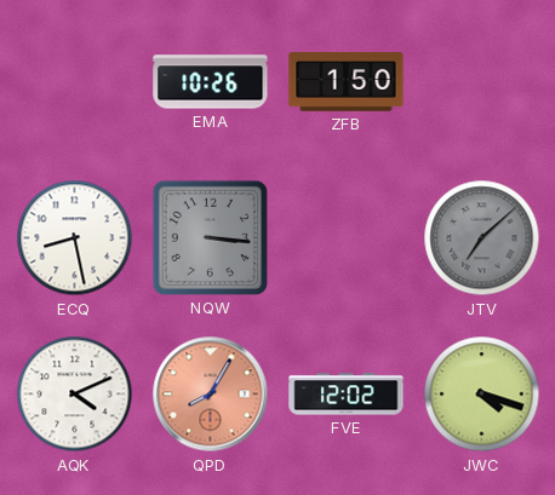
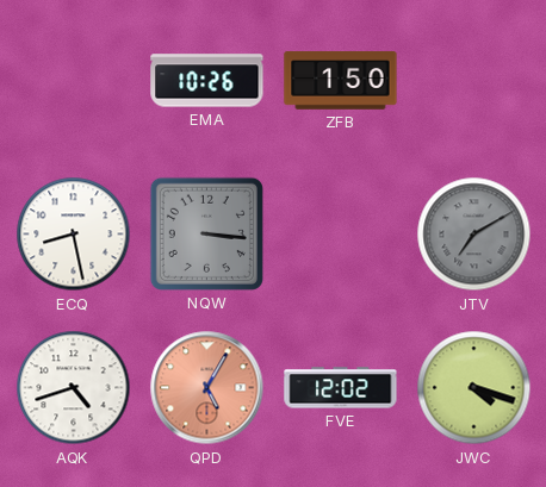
JTV: 7:08 -> 7:10 (474, 235)
AQK: 4:11 -> 4:42 (74, 388)
QPD: 8:05 -> 5:05 (207, 388)
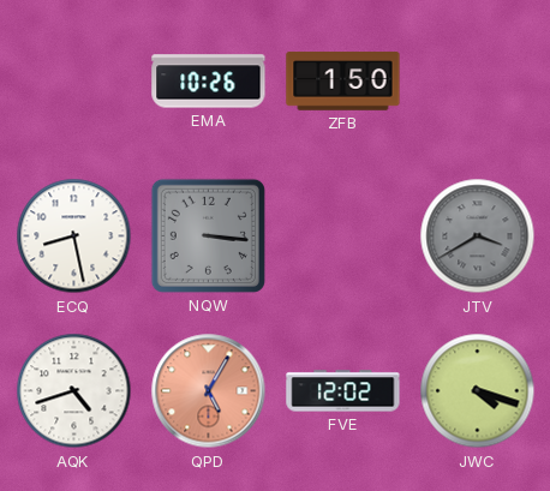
JTV: 7:10 -> 3:40 (478, 236)
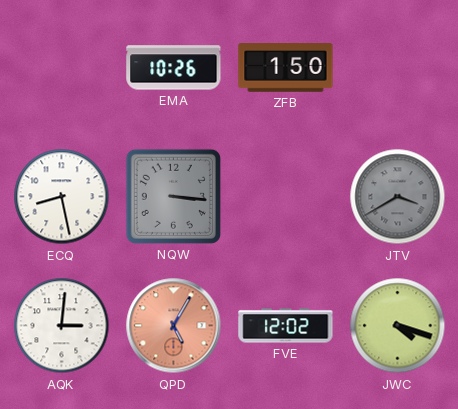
AQK: 4:42 -> 3:01 (62, 326)
